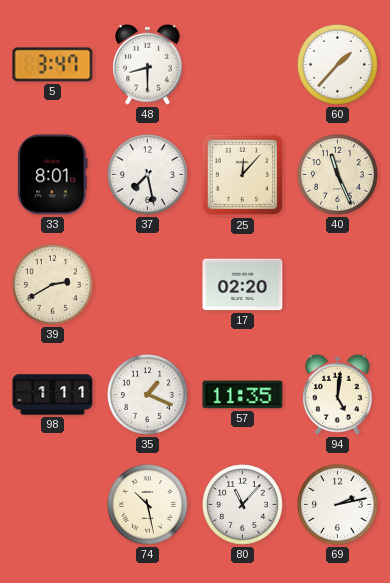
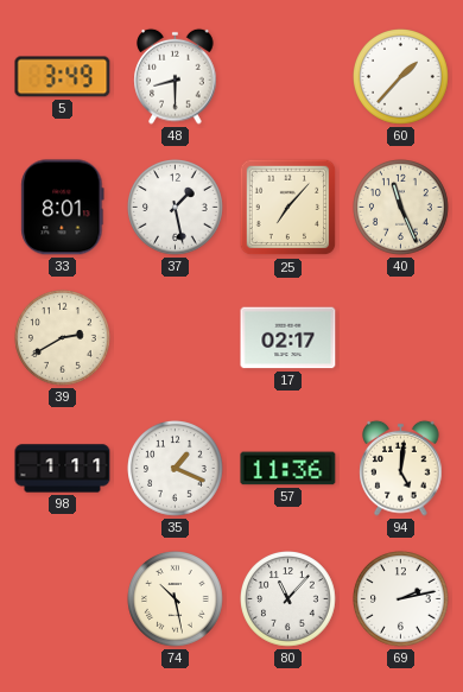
5: 3:47 -> 3:49 (63, 77)
37: 7:28 -> 1:28 (176, 208)
25: 12:07 -> 7:07 (288, 208)
17: 02:20 -> 02:17 (288, 338)
57: 11:35 -> 11:36 (288, 469)
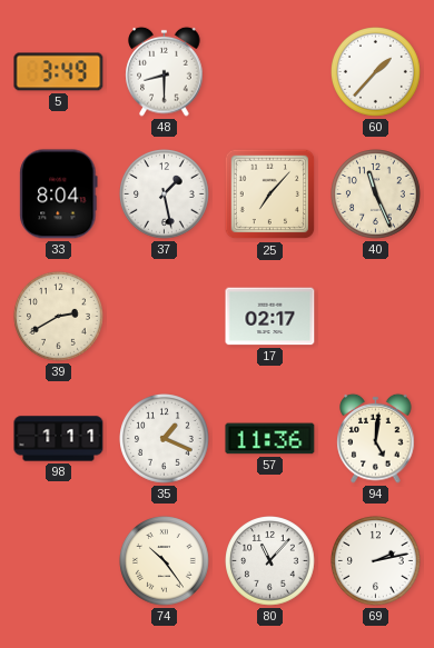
33: 8:01 -> 8:04 (59, 195)
74: 10:28 -> 10:24 (165, 561)
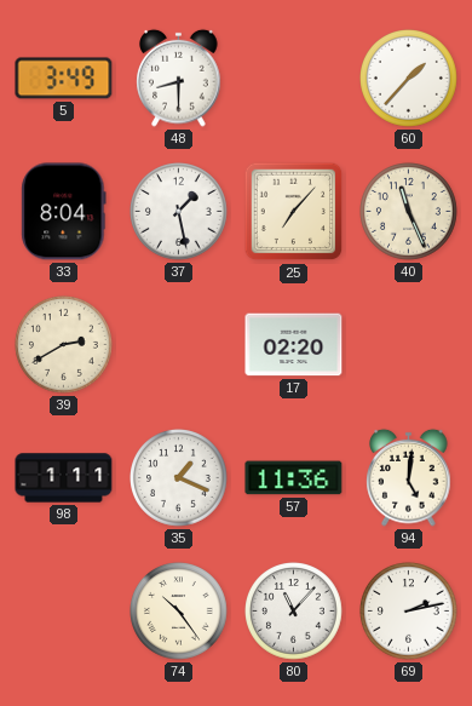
17: 02:17 -> 02:20 (294, 345)
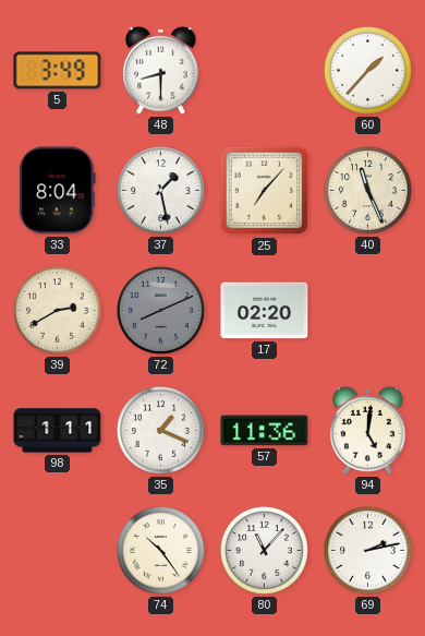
72: none -> 8:11 (161, 311)
